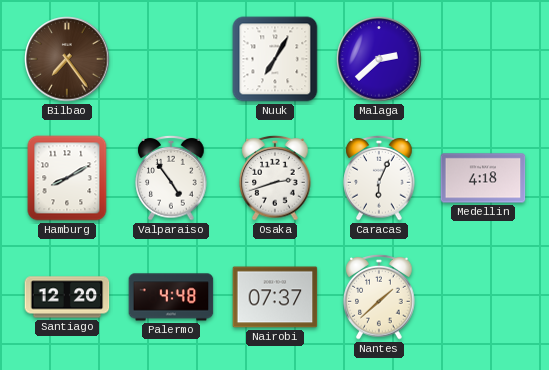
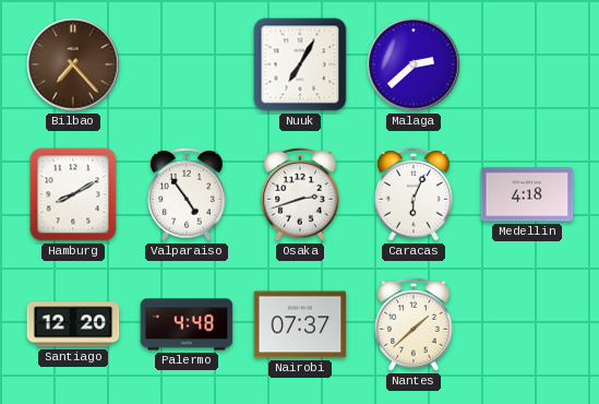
Bilbao: 7:24 -> 7:23 (73, 64)
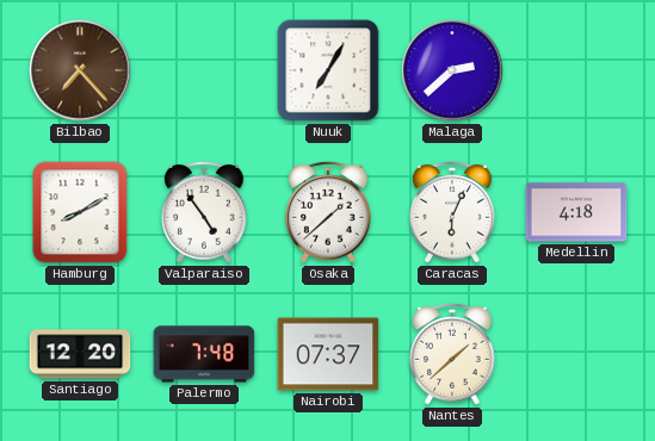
Osaka: 2:42 -> 1:38 (328, 212)
Palermo: 4:48 -> 7:48 (204, 354)
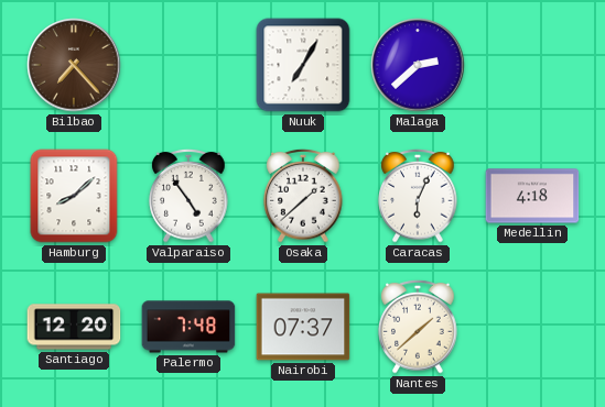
Hamburg: 8:10 -> 8:08 (74, 196)
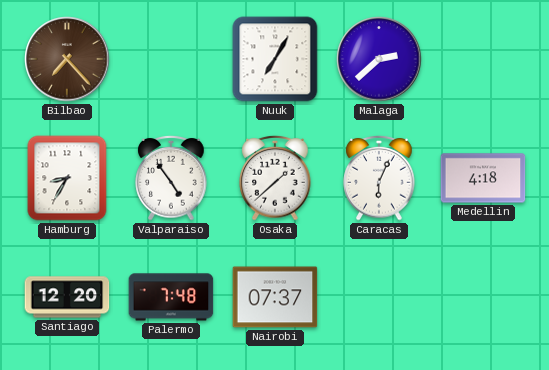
Hamburg: 8:08 -> 8:35 (67, 178)
Nantes: 1:38 -> none (418, 327)
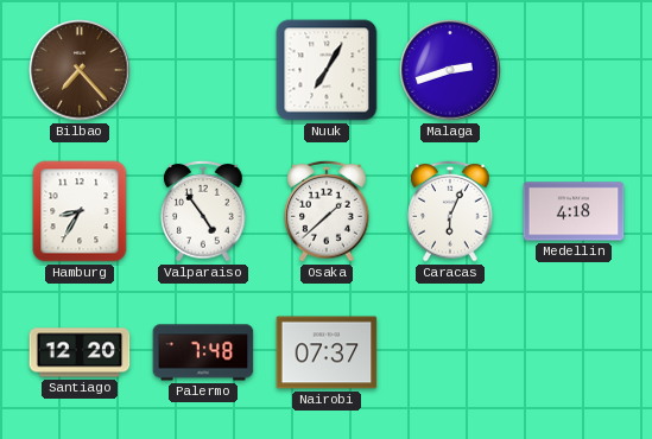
Malaga: 2:38 -> 2:42 (450, 70)
